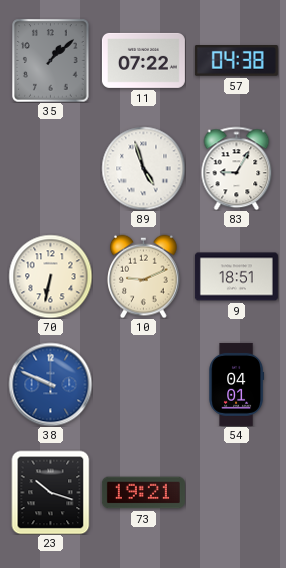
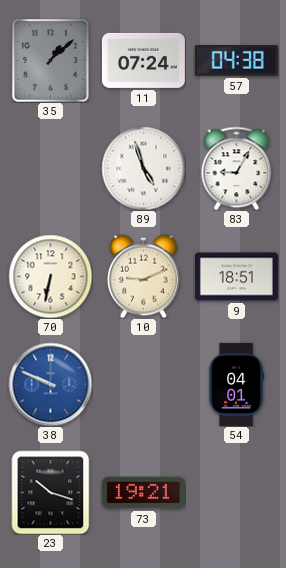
11: 07:22 -> 07:24 (143, 60)
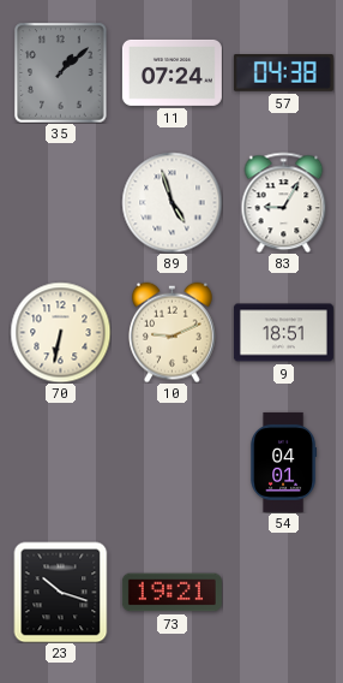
38: 9:49 -> none (50, 384)
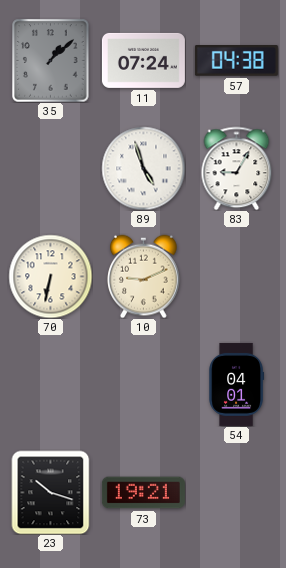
9: 18:51 -> none (283, 333)
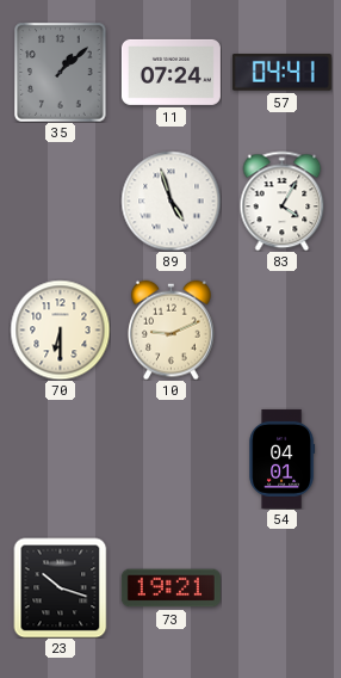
57: 04:38 -> 04:41 (281, 73)
83: 9:05 -> 4:05 (283, 201)
70: 6:32 -> 6:30 (60, 329)
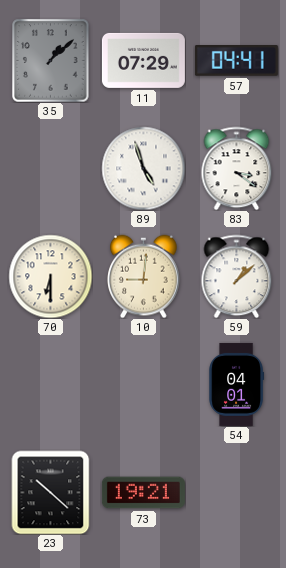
11: 07:24 -> 07:29 (143, 60)
83: 4:05 -> 3:21 (237, 168)
10: 9:11 -> 9:01 (144, 276)
59: none -> 1:08 (237, 276)
23: 10:18 -> 10:22 (51, 492)
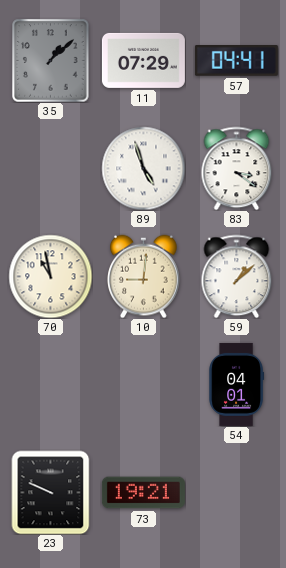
70: 6:30 -> 10:58 (50, 276)
23: 10:22 -> 9:49 (51, 492)
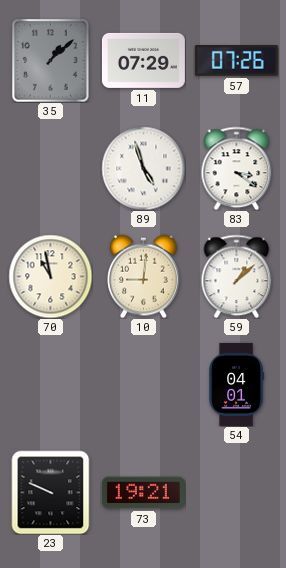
57: 04:41 -> 07:26 (236, 61)
